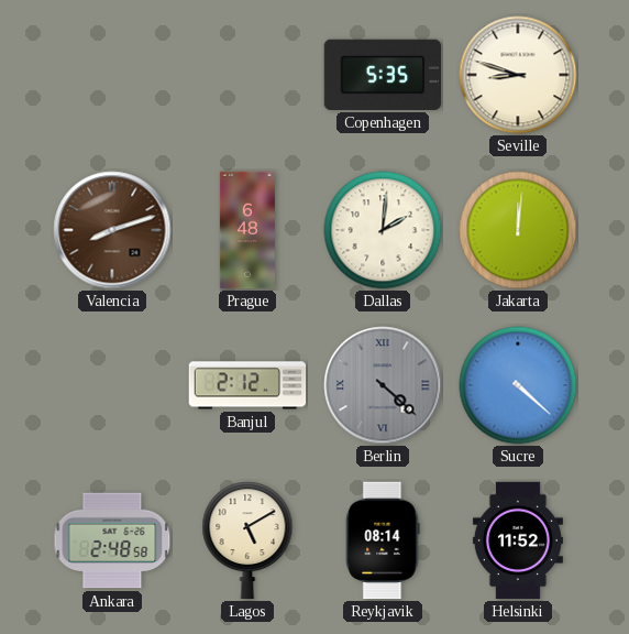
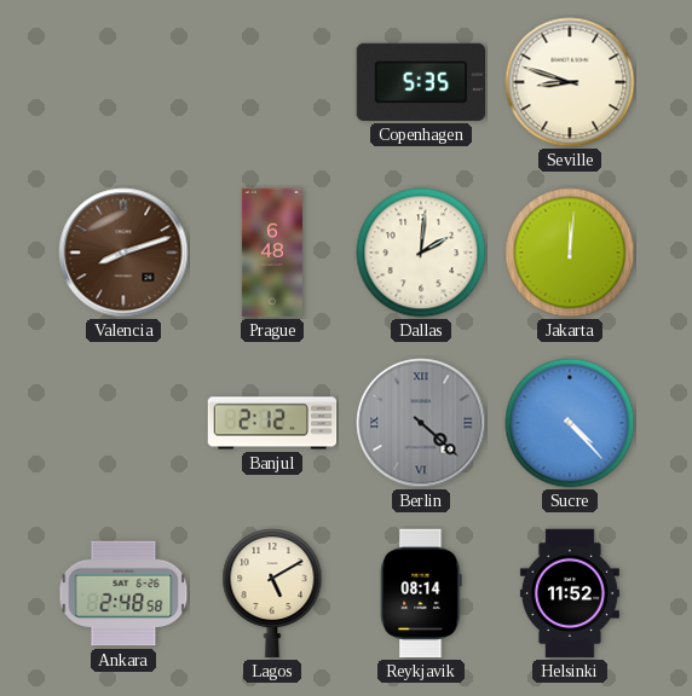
Sucre: 4:22 -> 4:23 (570, 423)
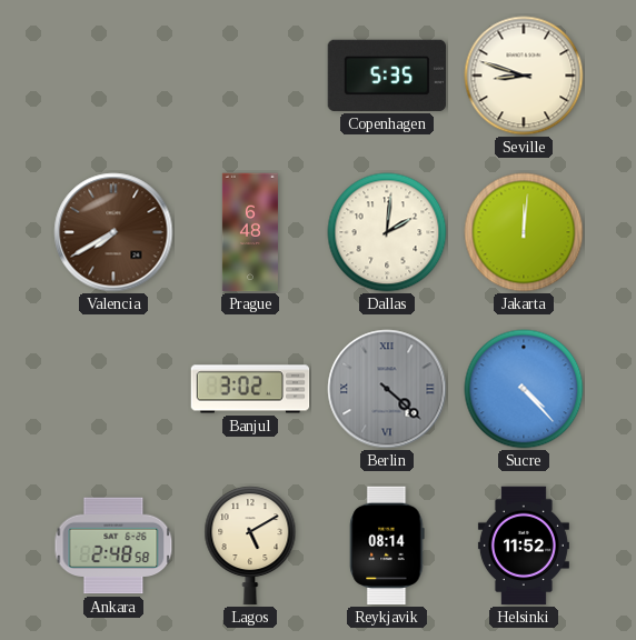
Valencia: 8:12 -> 7:40 (113, 232)
Banjul: 2:12 -> 3:02 (250, 389)
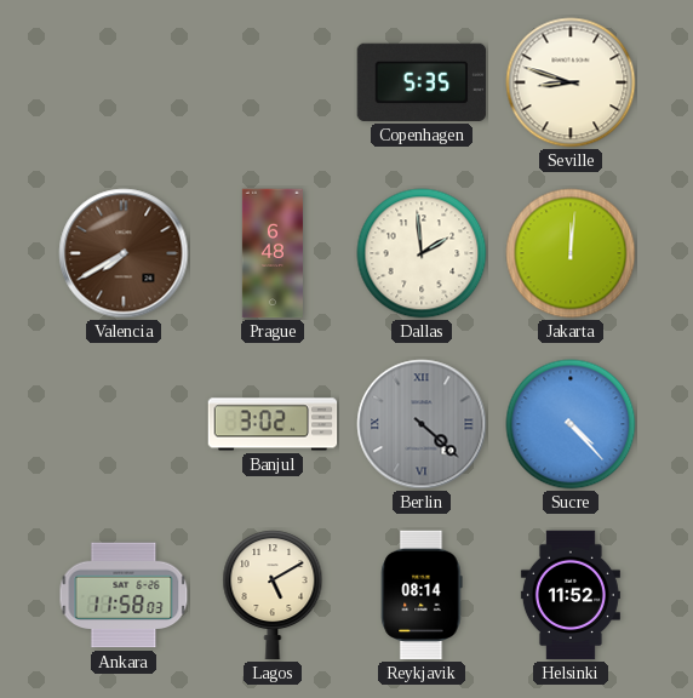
Dallas: 2:01 -> 1:59 (422, 253)
Ankara: 2:48 -> 11:58 (124, 595)
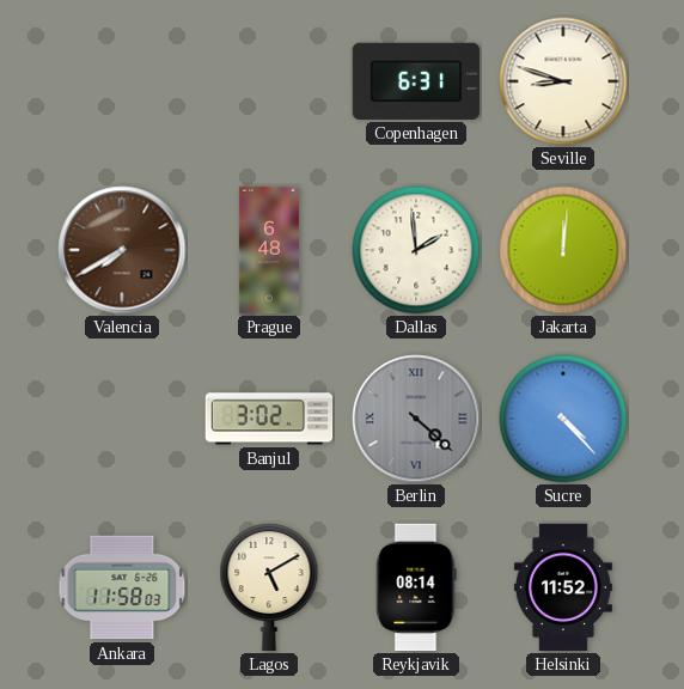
Copenhagen: 5:35 -> 6:31 (416, 81)
